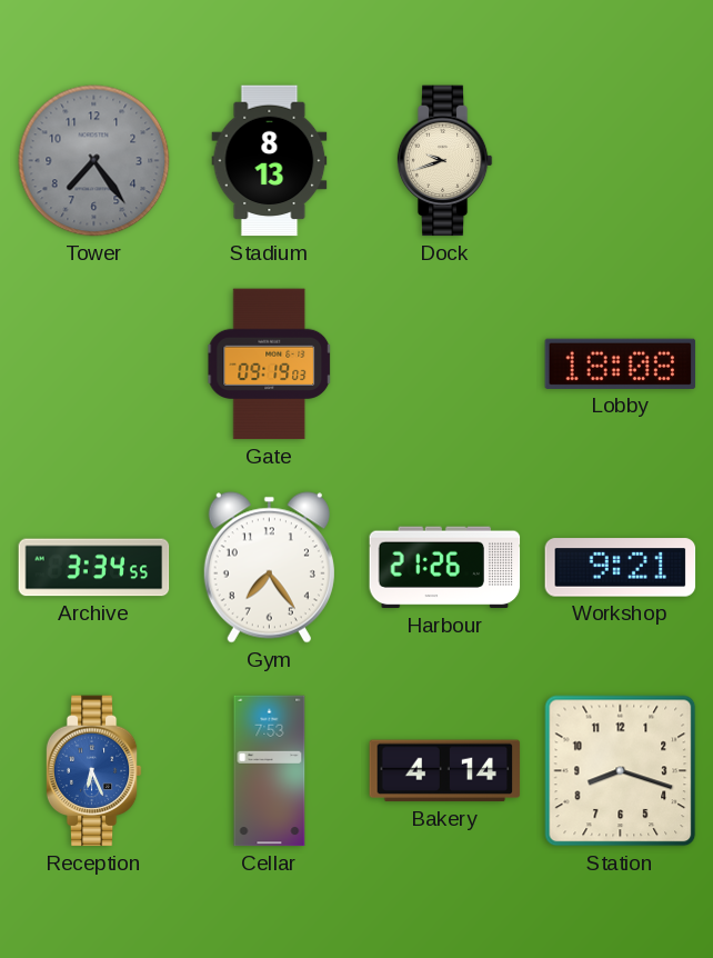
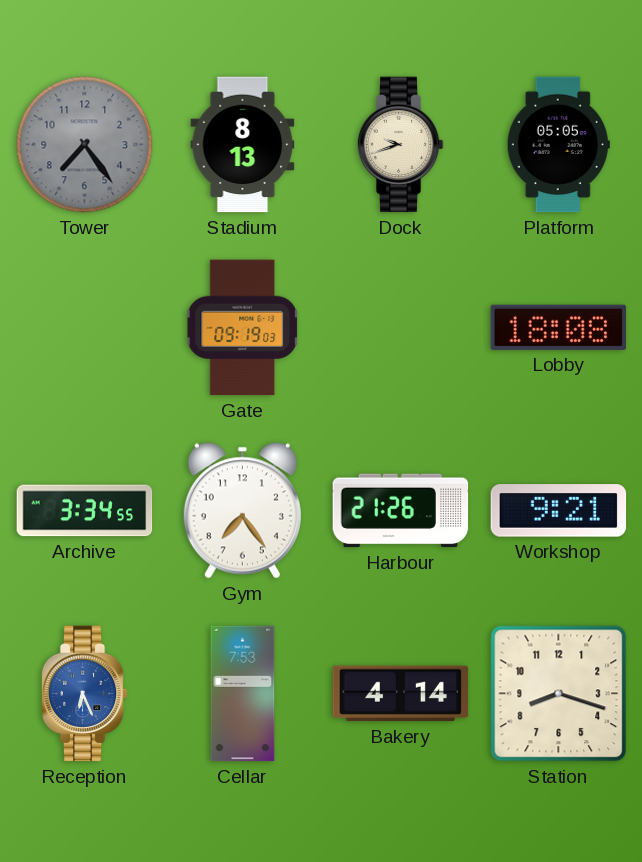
Platform: none -> 05:05 (558, 145)
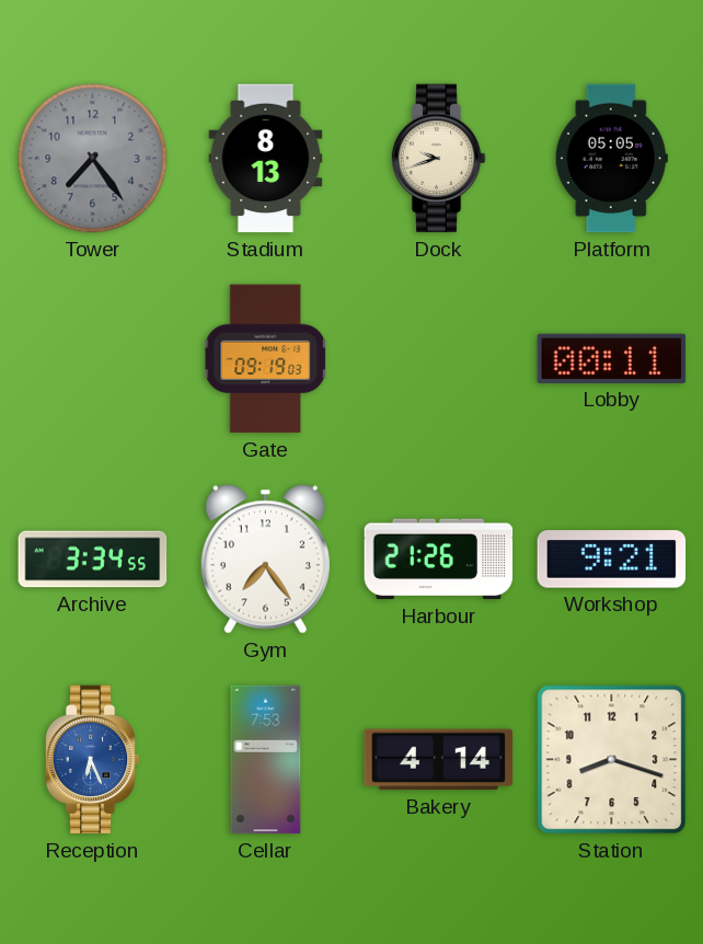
Lobby: 18:08 -> 00:11 (612, 358)
